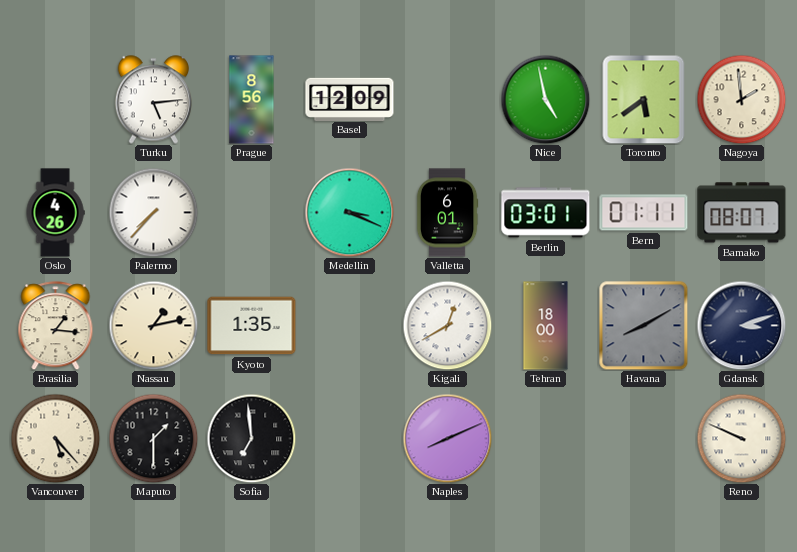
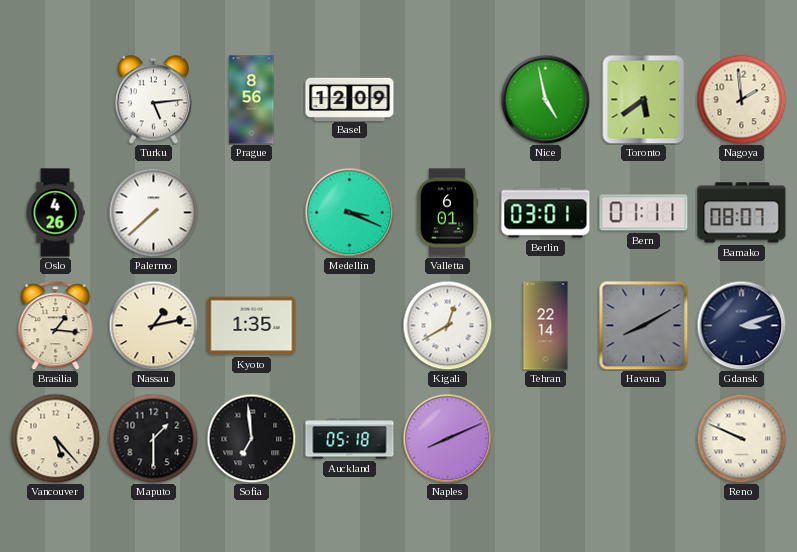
Palermo: 7:37 -> 7:38 (153, 212)
Tehran: 18:00 -> 22:14 (546, 326)
Auckland: none -> 05:18 (350, 439)
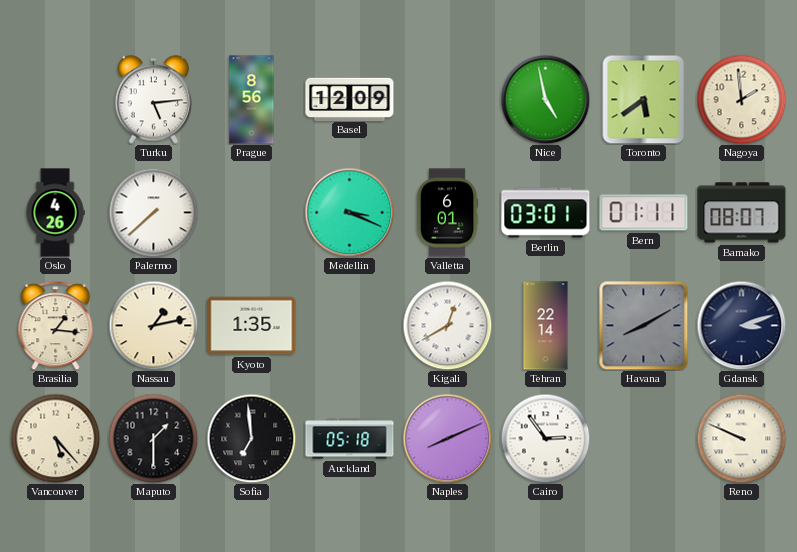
Cairo: none -> 2:54 (545, 438)
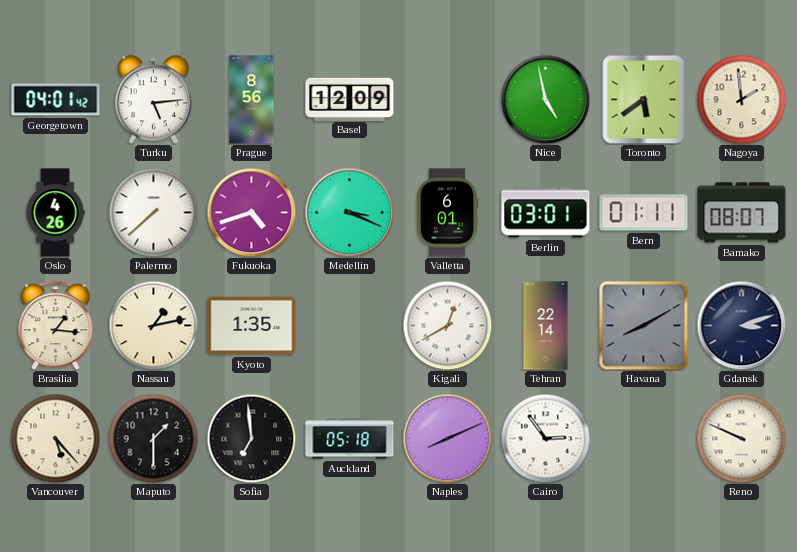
Georgetown: none -> 04:01 (56, 100)
Fukuoka: none -> 4:42 (251, 212)
